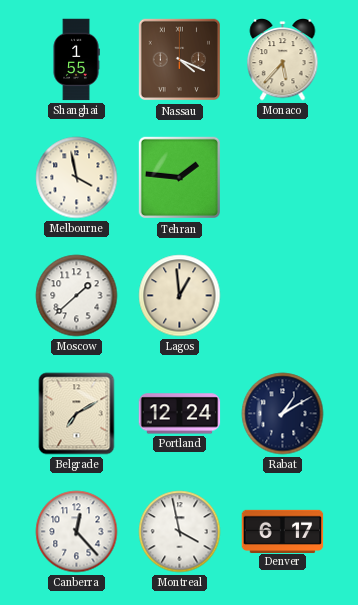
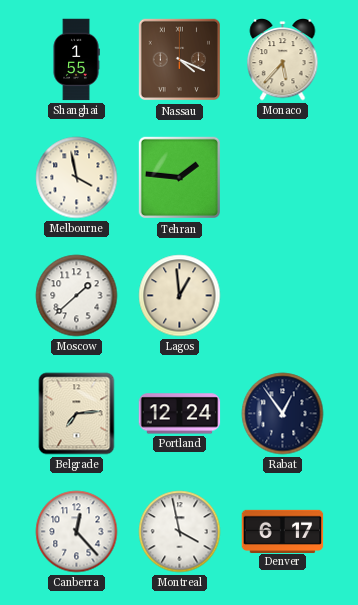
Belgrade: 7:10 -> 7:14 (77, 414)
Rabat: 1:10 -> 12:54 (283, 414)
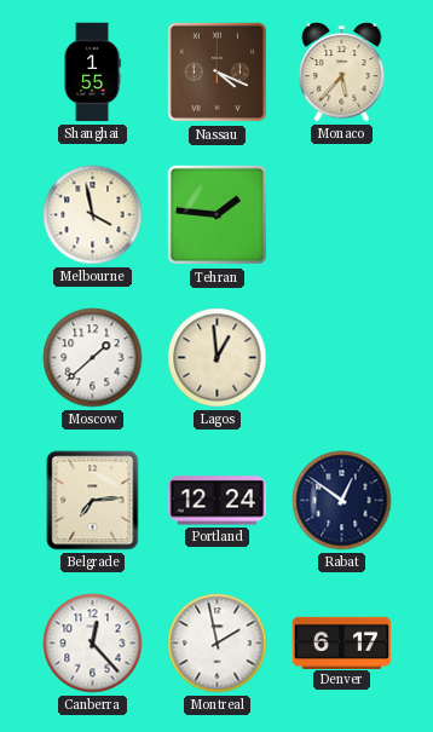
Rabat: 12:54 -> 12:51 (342, 501)
Montreal: 3:58 -> 1:58 (218, 644)
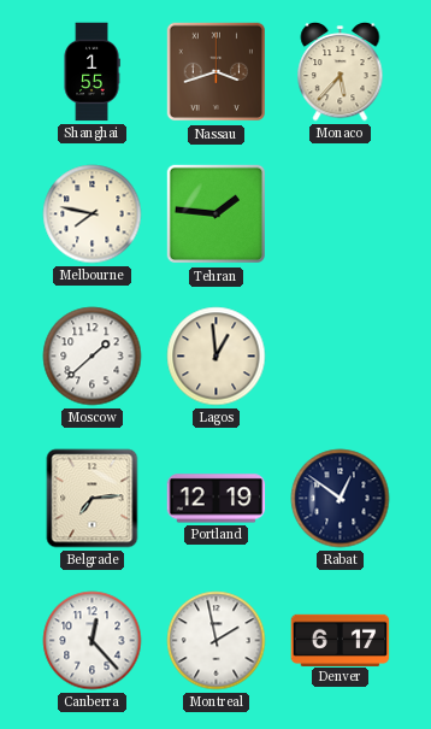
Nassau: 4:19 -> 3:42 (217, 72)
Melbourne: 3:58 -> 7:47 (93, 214)
Portland: 12:24 -> 12:19 (217, 499)
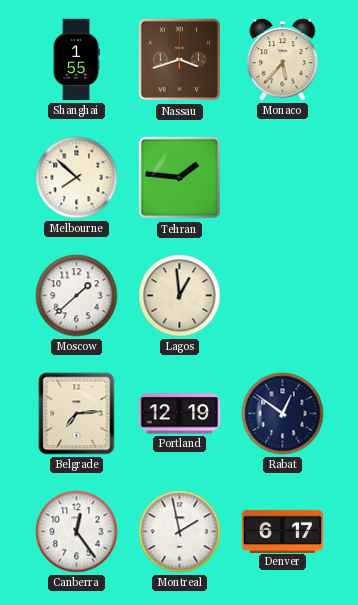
Melbourne: 7:47 -> 7:52 (77, 178)
Canberra: 12:23 -> 12:24 (77, 532)
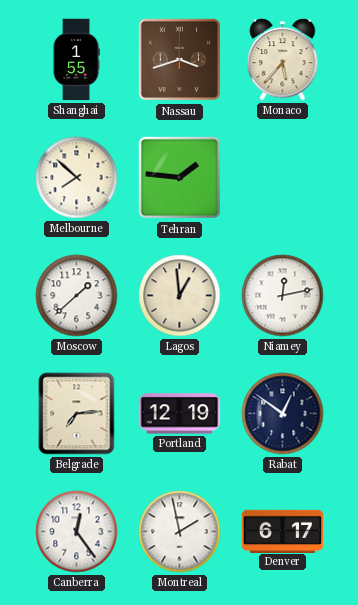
Niamey: none -> 12:13 (283, 296)
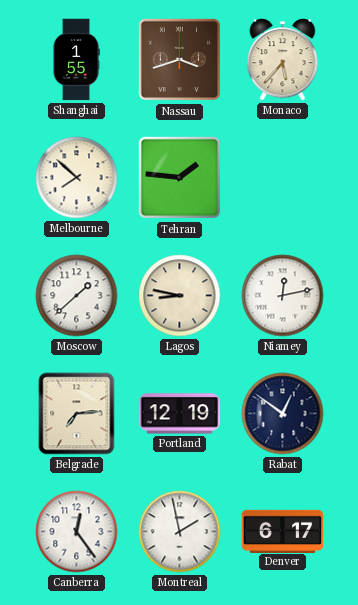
Lagos: 12:59 -> 8:47 (180, 296)
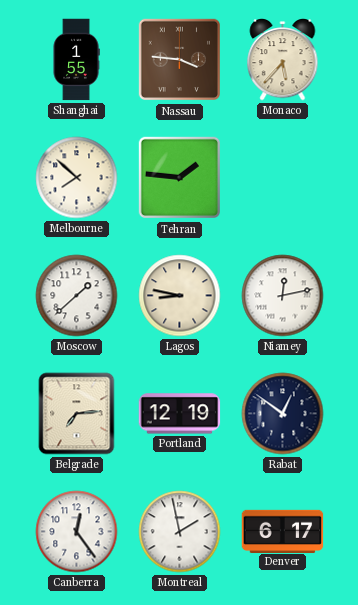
Nassau: 3:42 -> 3:46 (180, 60)
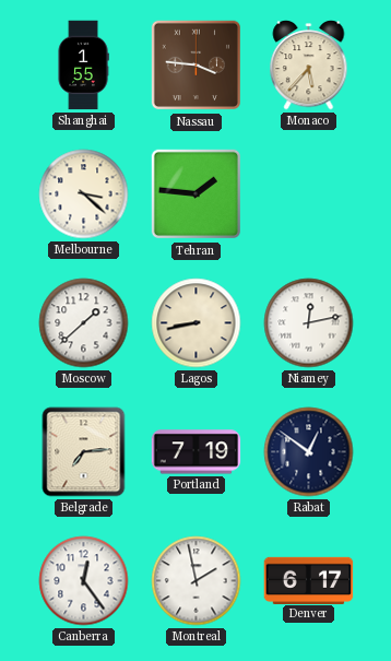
Melbourne: 7:52 -> 3:22 (84, 194)
Lagos: 8:47 -> 8:43 (197, 323)
Portland: 12:19 -> 7:19 (197, 452)
